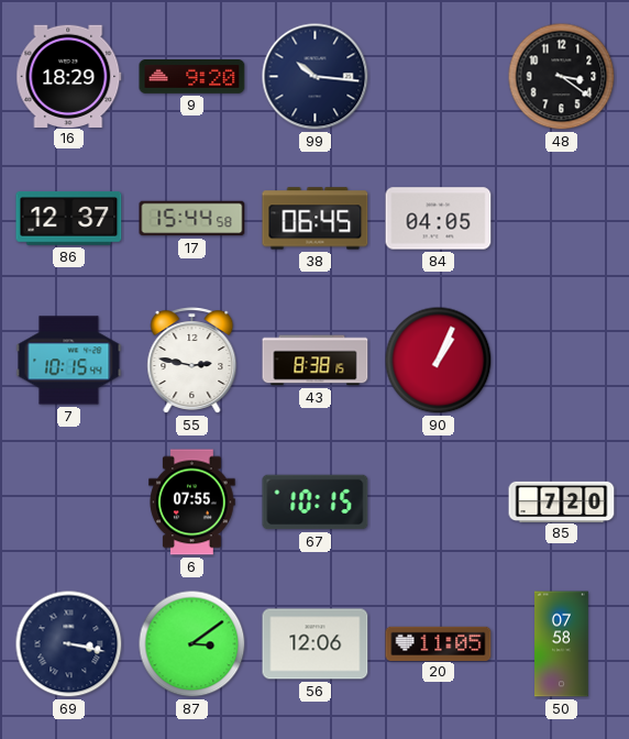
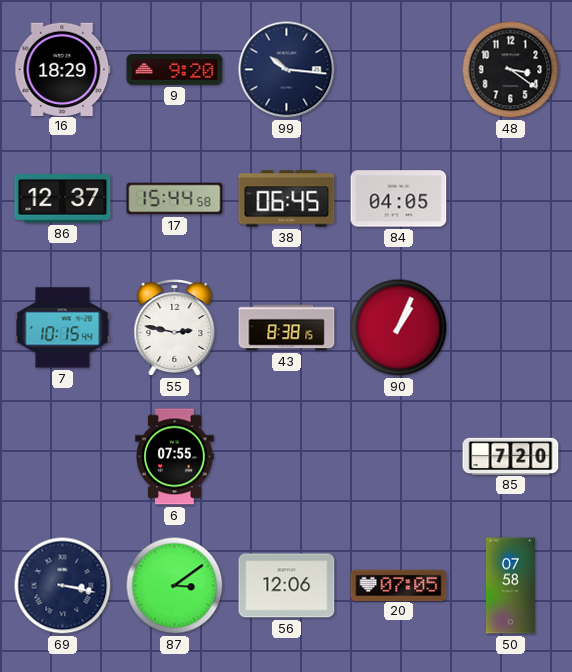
67: 10:15 -> none (316, 503)
20: 11:05 -> 07:05 (399, 585)
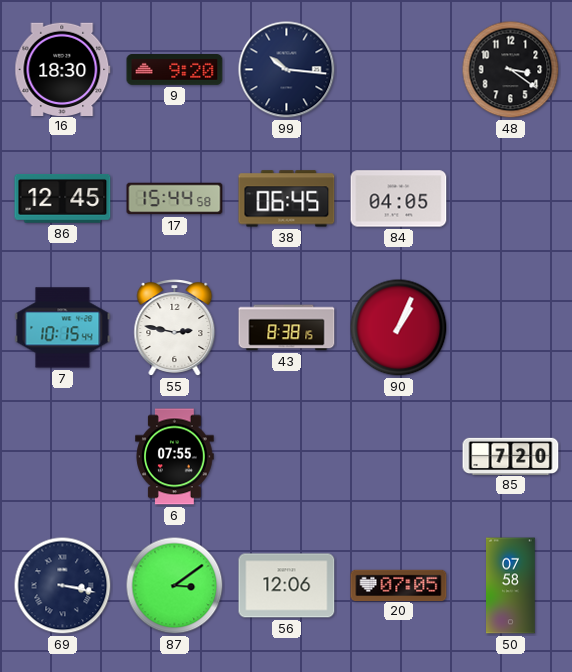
16: 18:29 -> 18:30 (63, 69)
86: 12:37 -> 12:45 (63, 199)
